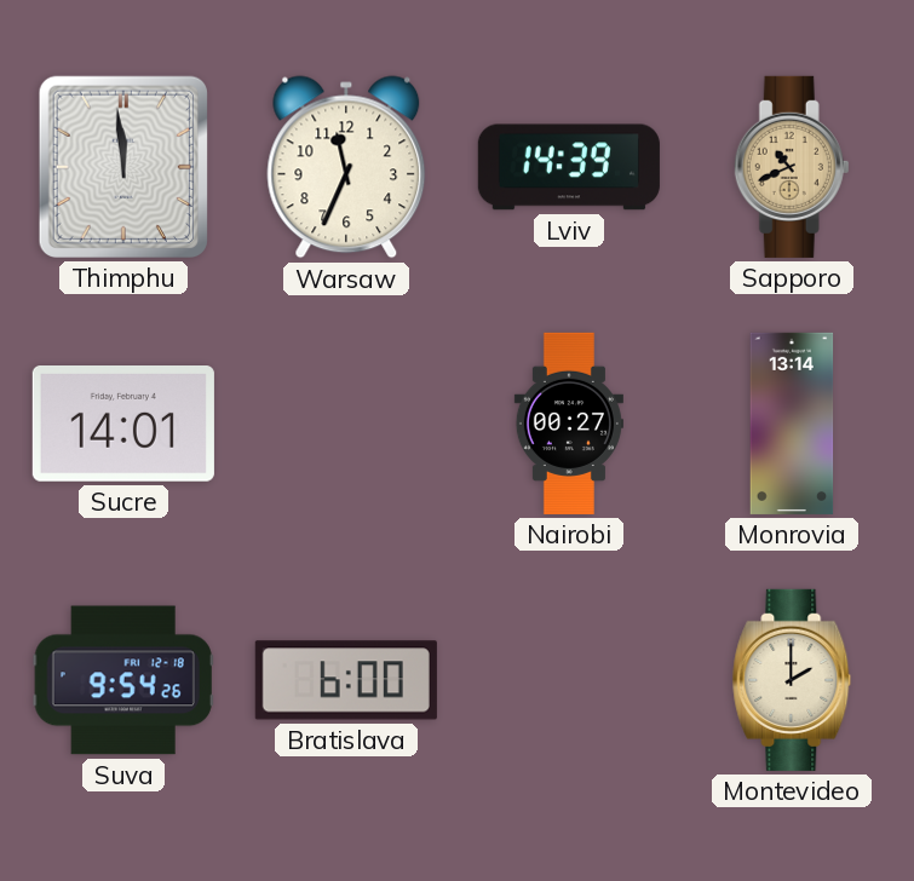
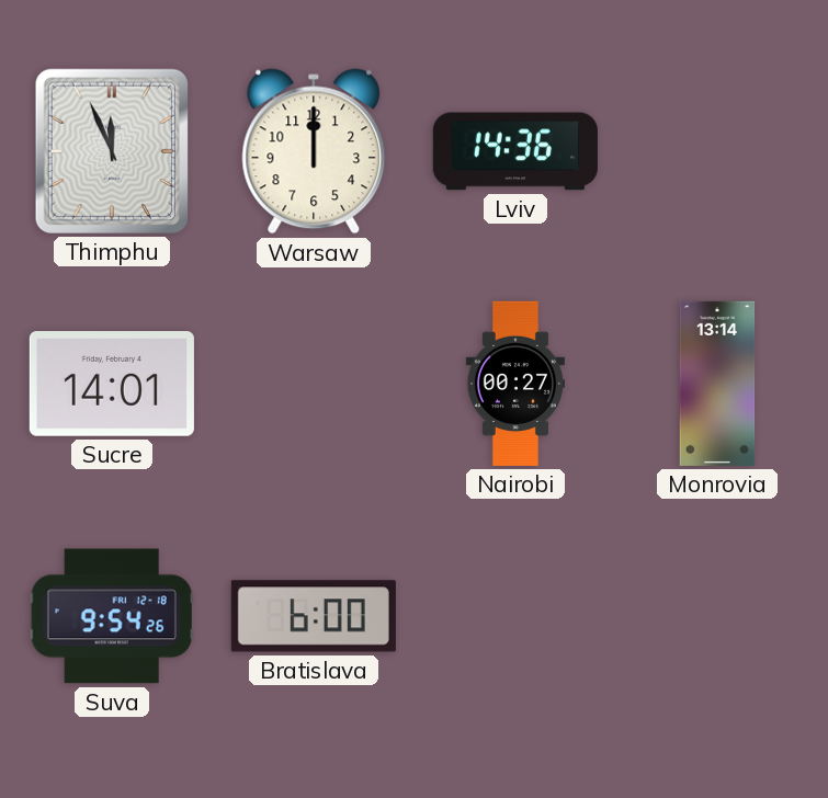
Thimphu: 11:59 -> 11:56 (112, 151)
Warsaw: 11:34 -> 12:00 (314, 151)
Lviv: 14:39 -> 14:36 (515, 151)
Sapporo: 10:41 -> none (792, 167)
Montevideo: 2:00 -> none (792, 680)
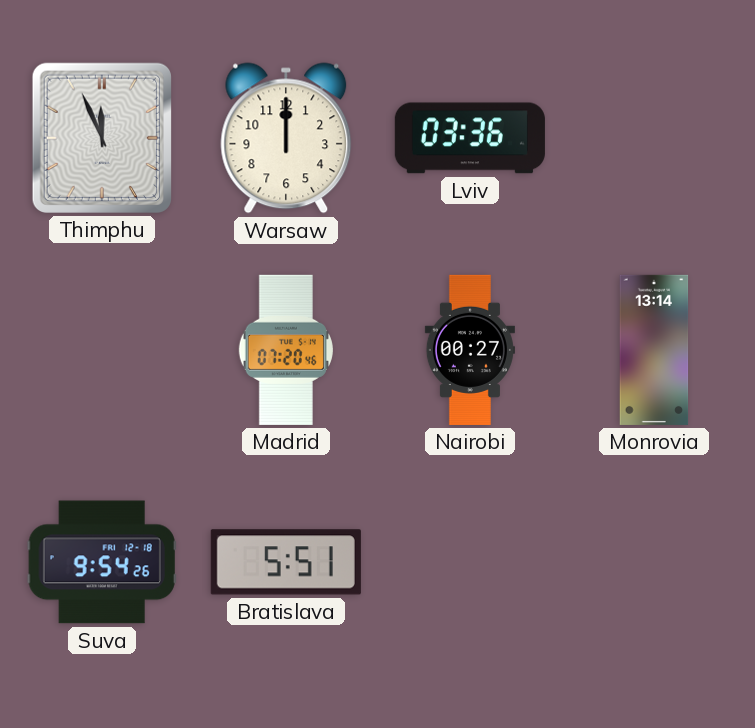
Lviv: 14:36 -> 03:36 (470, 138)
Sucre: 14:01 -> none (112, 385)
Madrid: none -> 07:20 (286, 350)
Bratislava: 6:00 -> 5:51 (286, 562)
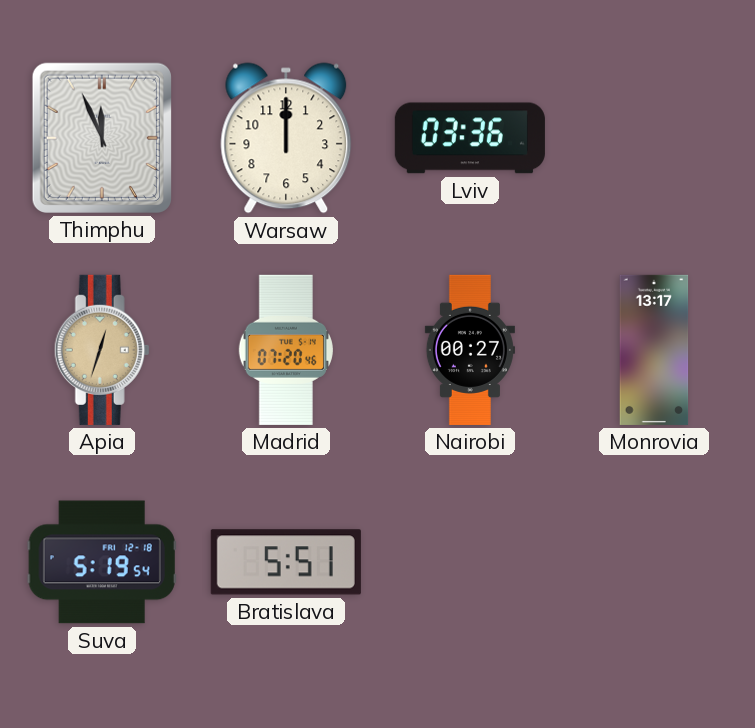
Apia: none -> 12:33 (102, 350)
Monrovia: 13:14 -> 13:17 (654, 350)
Suva: 9:54 -> 5:19 (102, 562)
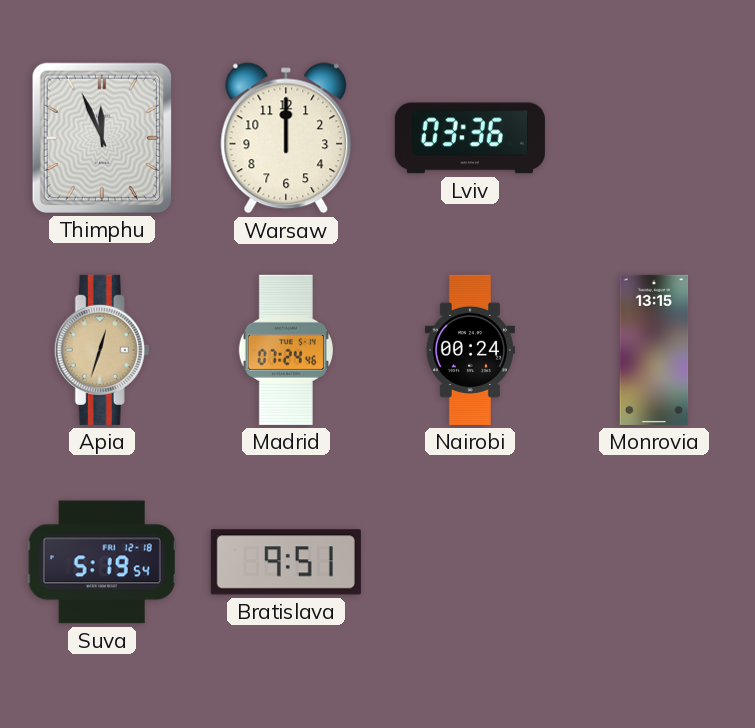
Madrid: 07:20 -> 07:24 (286, 350)
Nairobi: 00:27 -> 00:24 (470, 350)
Monrovia: 13:17 -> 13:15 (654, 350)
Bratislava: 5:51 -> 9:51 (286, 562)
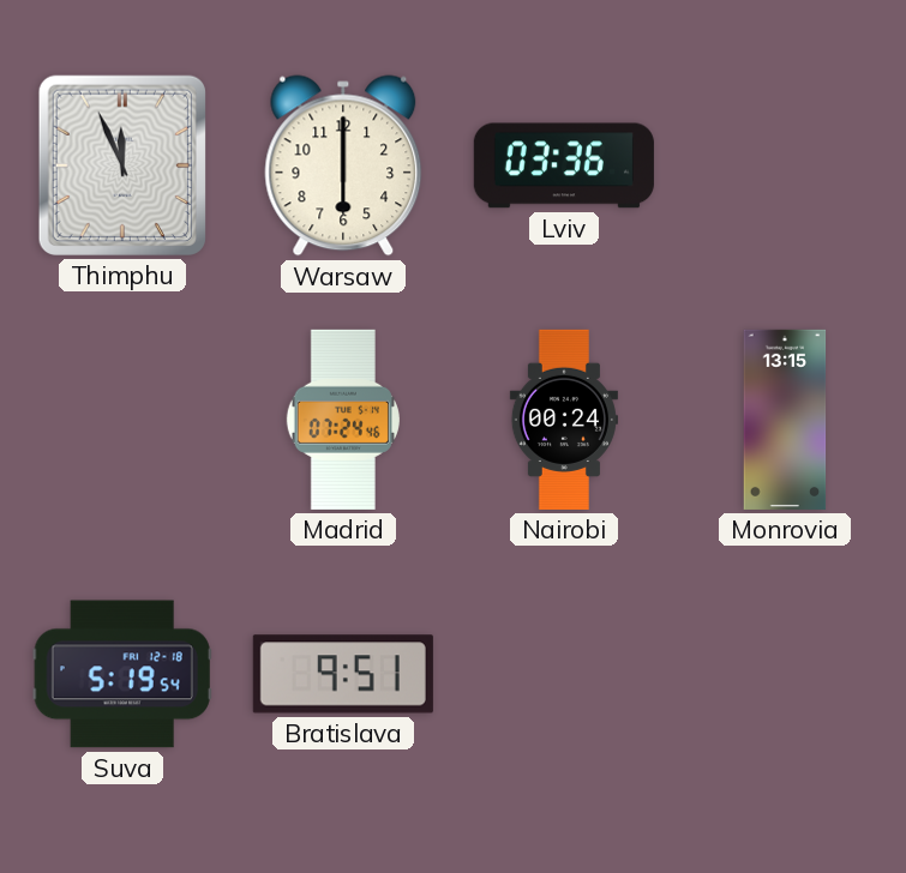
Warsaw: 12:00 -> 6:00 (343, 165)
Apia: 12:33 -> none (102, 350)
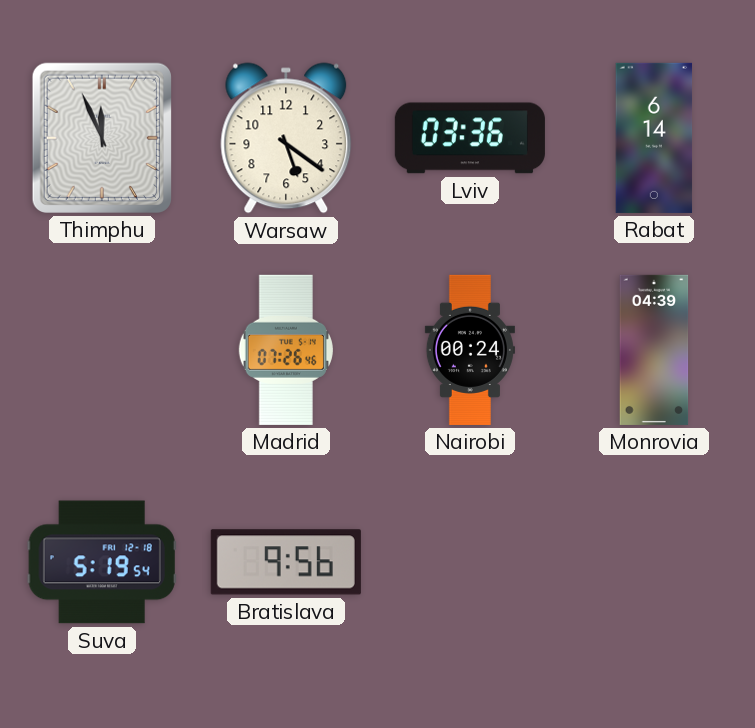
Warsaw: 6:00 -> 5:21 (286, 138)
Rabat: none -> 6:14 (654, 138)
Madrid: 07:24 -> 07:26 (286, 350)
Monrovia: 13:15 -> 04:39 (654, 350)
Bratislava: 9:51 -> 9:56 (286, 562)
